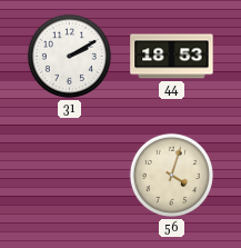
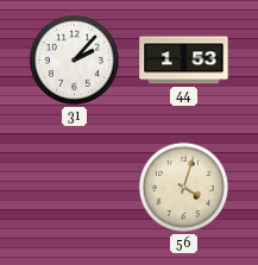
31: 2:10 -> 2:07 (74, 59)
44: 18:53 -> 1:53 (184, 61)
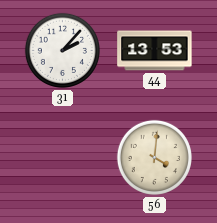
44: 1:53 -> 13:53 (155, 51)
56: 4:03 -> 4:01 (154, 157)
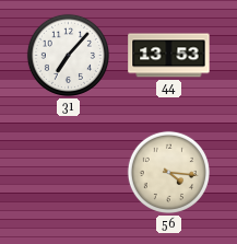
31: 2:07 -> 7:07 (68, 55)
56: 4:01 -> 4:16 (168, 172)
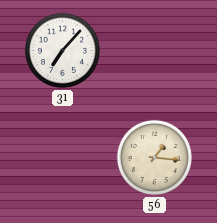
44: 13:53 -> none (169, 56)
56: 4:16 -> 1:16 (154, 157)
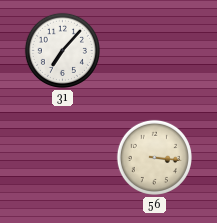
56: 1:16 -> 3:16 (154, 157)
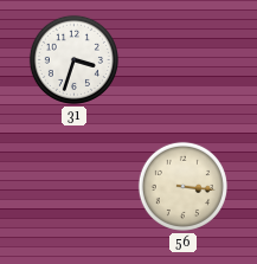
31: 7:07 -> 3:33 (73, 59)
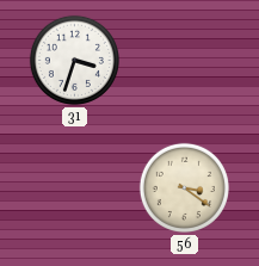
56: 3:16 -> 3:21 (184, 187)
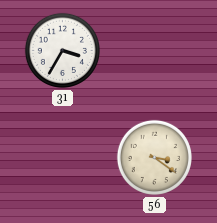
31: 3:33 -> 3:35 (62, 50)
